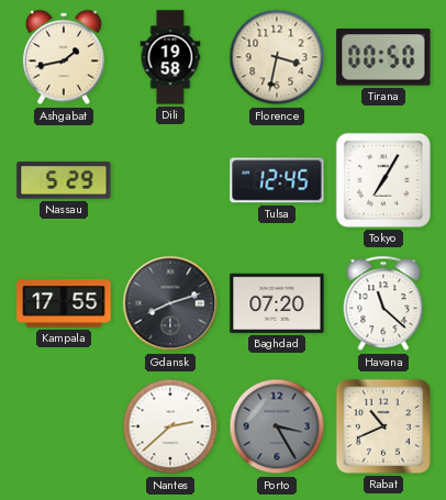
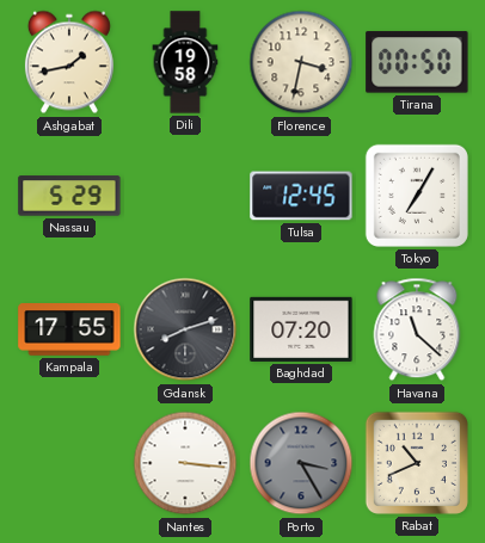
Nantes: 2:38 -> 3:16 (185, 463)
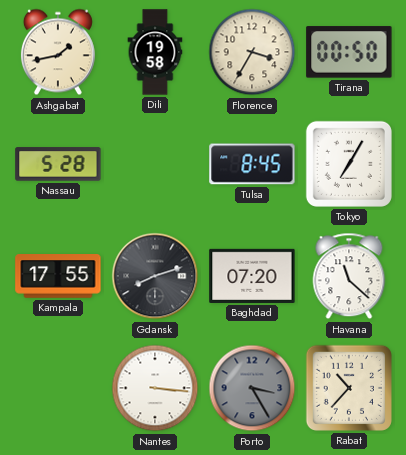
Florence: 3:32 -> 3:35 (252, 52)
Nassau: 5:29 -> 5:28 (58, 164)
Tulsa: 12:45 -> 8:45 (252, 164)
Rabat: 10:41 -> 10:37 (349, 388)
